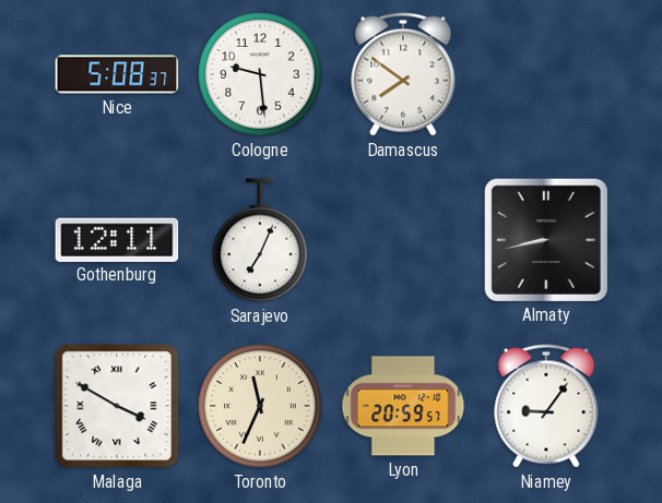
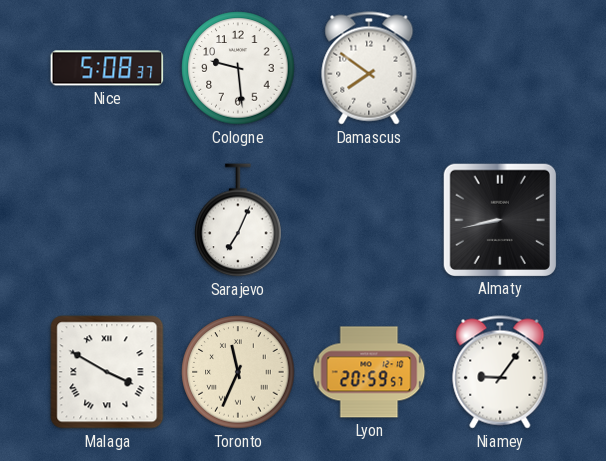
Gothenburg: 12:11 -> none (117, 239)
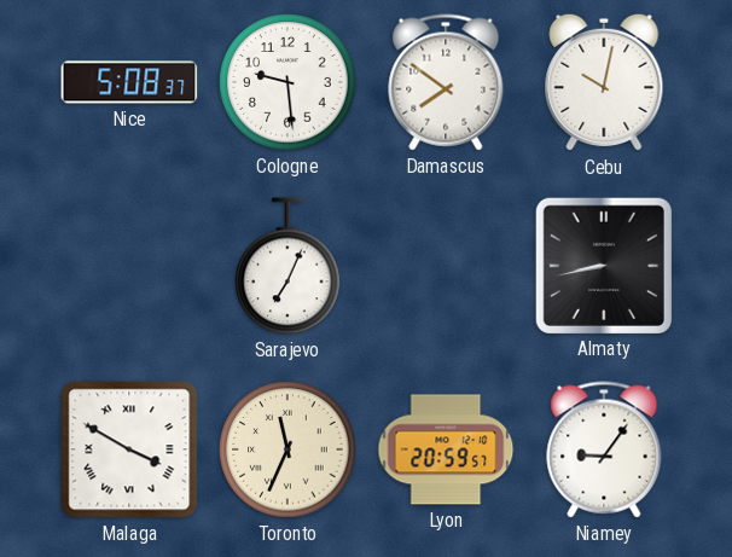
Cebu: none -> 10:02 (604, 82)
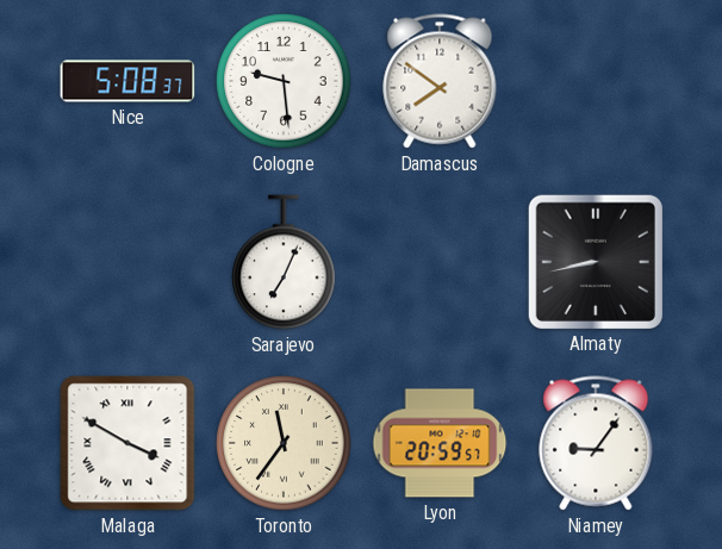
Cebu: 10:02 -> none (604, 82)
Toronto: 11:34 -> 11:36 (284, 443)
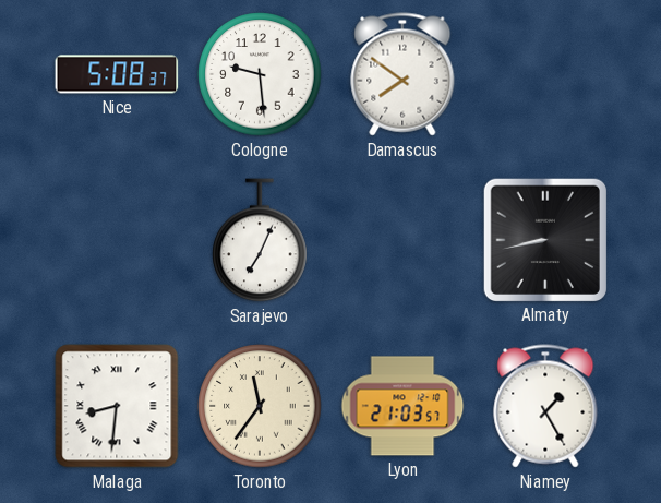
Malaga: 3:50 -> 8:31 (117, 406)
Lyon: 20:59 -> 21:03 (402, 406)
Niamey: 9:06 -> 1:25 (545, 406)
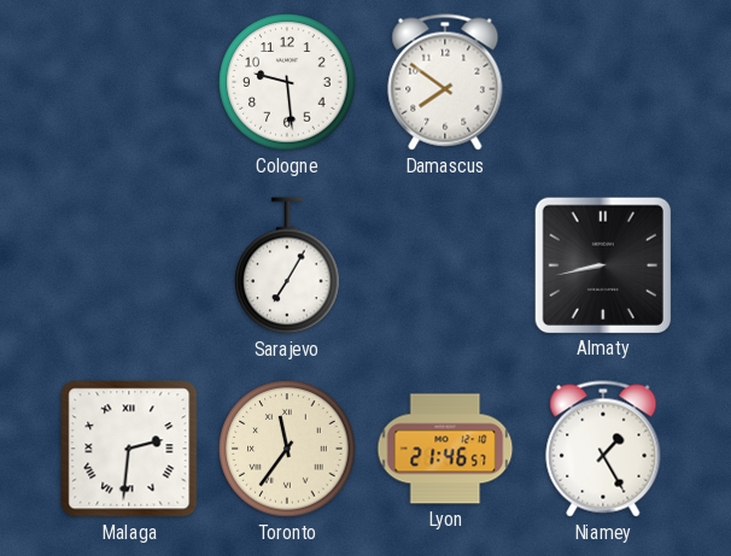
Nice: 5:08 -> none (117, 74)
Sarajevo: 7:04 -> 7:05 (287, 265)
Malaga: 8:31 -> 2:31 (129, 449)
Lyon: 21:03 -> 21:46 (445, 449)
